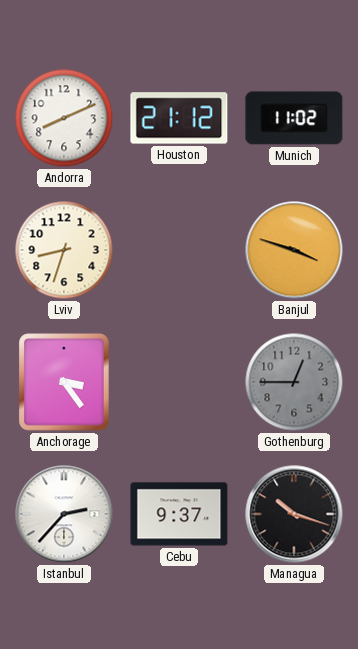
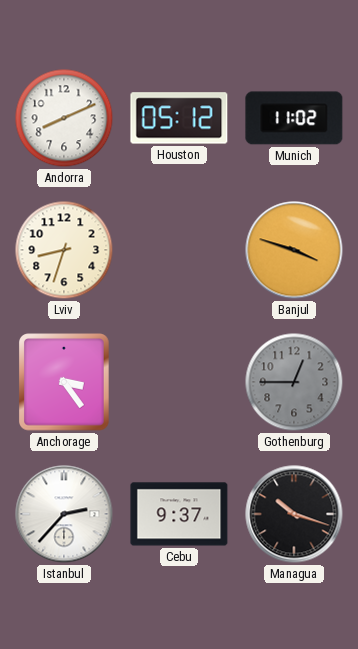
Houston: 21:12 -> 05:12 (179, 118)
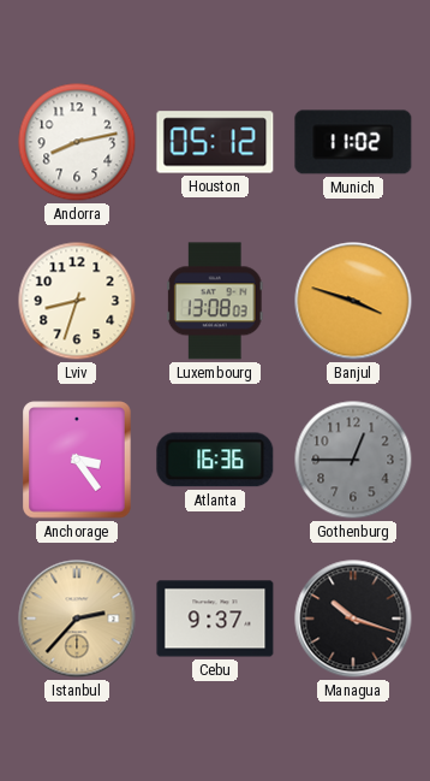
Andorra: 8:11 -> 8:13 (77, 142)
Luxembourg: none -> 13:08 (215, 301)
Atlanta: none -> 16:36 (215, 460)
Istanbul dial: white -> champagne (77, 619)
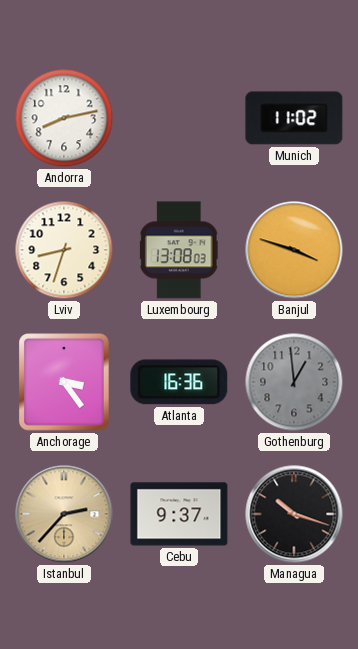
Houston: 05:12 -> none (215, 142)
Gothenburg: 12:45 -> 12:59 (294, 382)
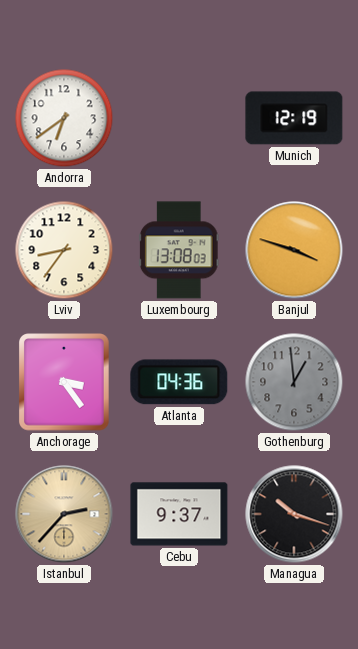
Andorra: 8:13 -> 6:39 (64, 118)
Munich: 11:02 -> 12:19 (294, 118)
Lviv: 8:33 -> 8:36 (64, 250)
Atlanta: 16:36 -> 04:36 (179, 382)
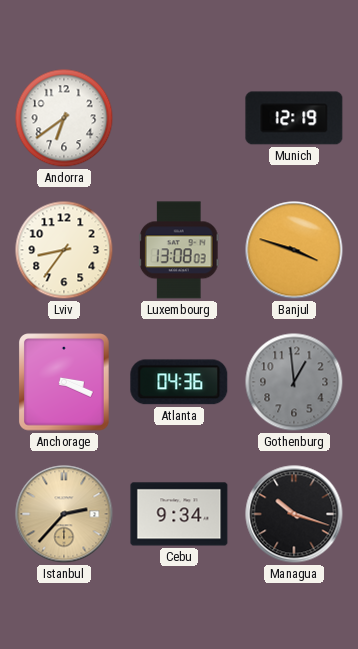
Anchorage: 3:24 -> 3:19 (65, 382)
Cebu: 9:37 -> 9:34 (179, 514)
